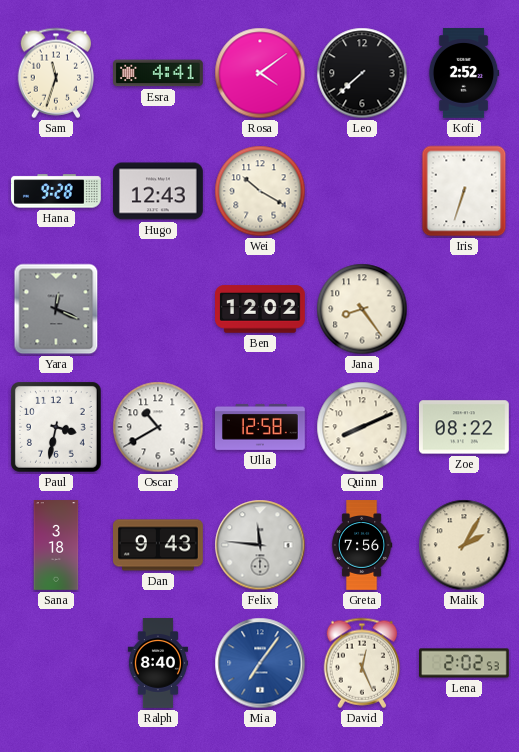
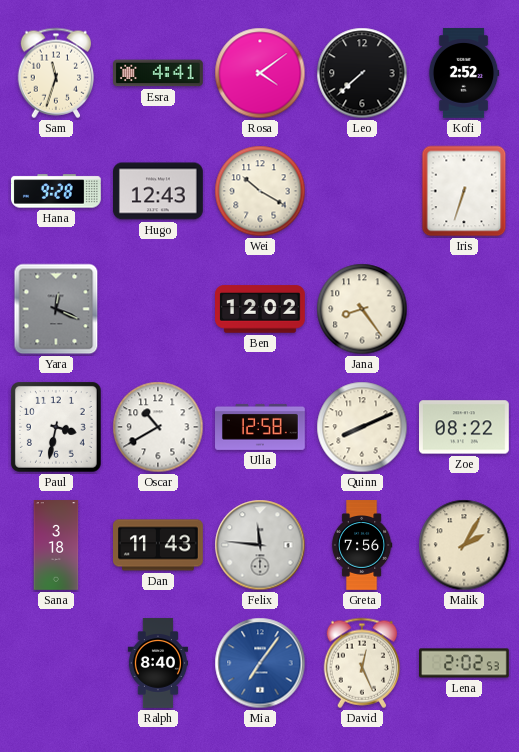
Dan: 9:43 -> 11:43 (159, 545)
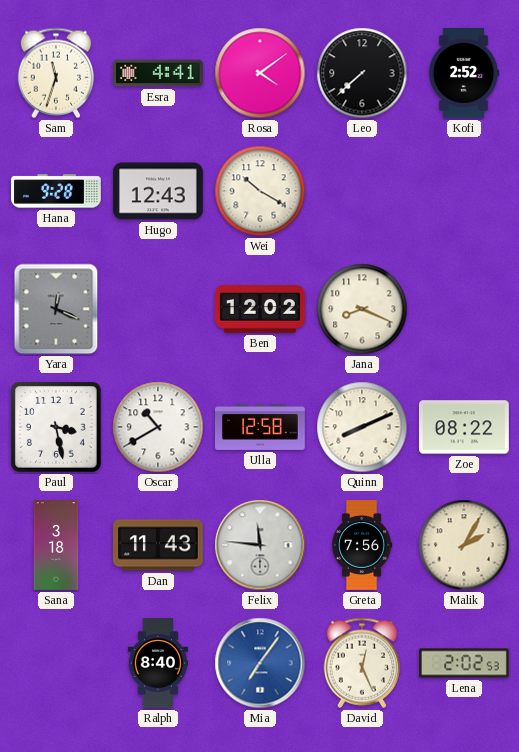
Iris: 6:33 -> none (464, 191)
Jana: 8:24 -> 8:19 (362, 309)
Paul: 3:32 -> 3:28 (56, 427)
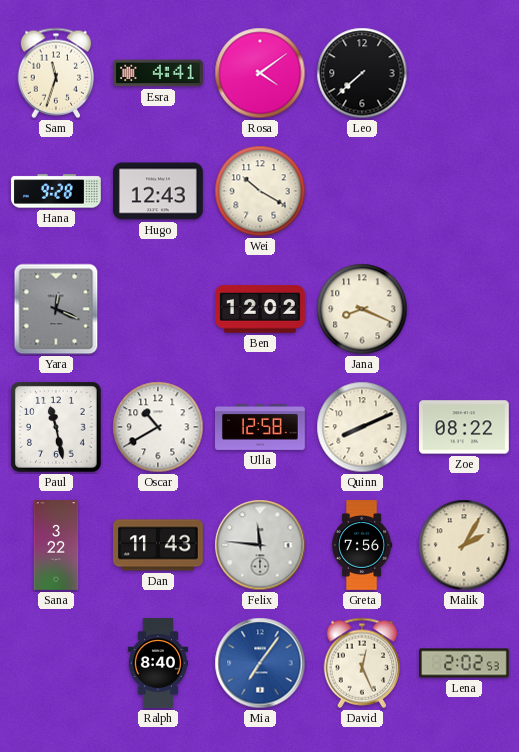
Kofi: 2:52 -> none (464, 74)
Paul: 3:28 -> 11:28 (56, 427)
Sana: 3:18 -> 3:22 (56, 545)
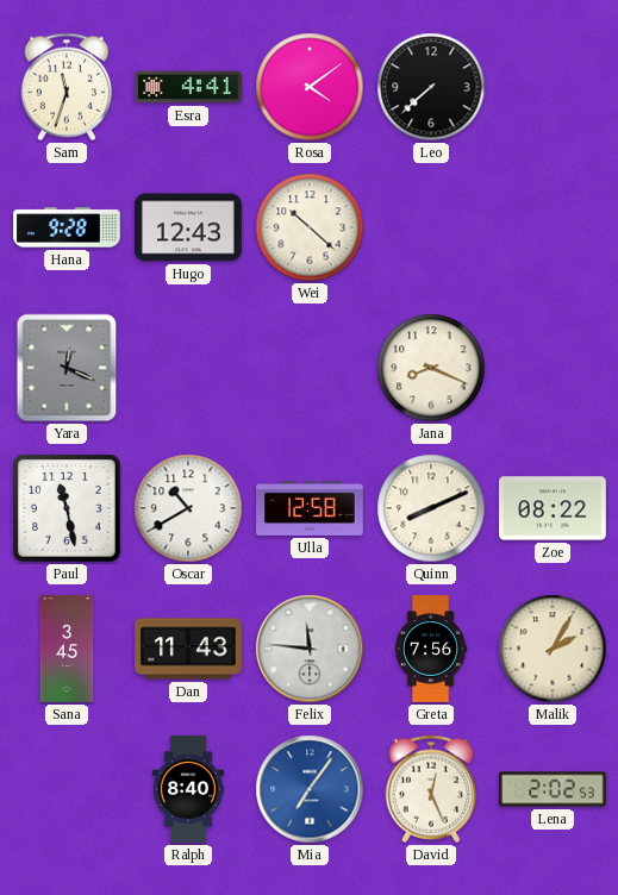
Wei: 10:20 -> 10:22 (310, 227)
Ben: 12:02 -> none (261, 309)
Sana: 3:22 -> 3:45 (67, 649)
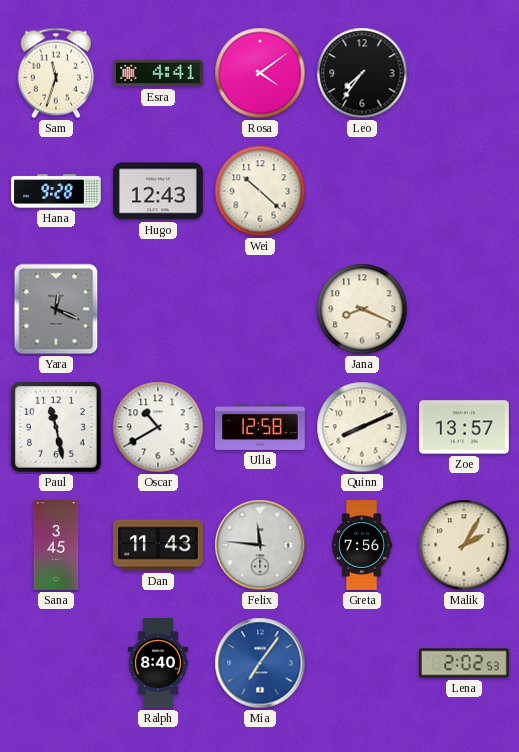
Leo: 7:38 -> 7:36 (362, 73)
Zoe: 08:22 -> 13:57 (465, 427)
David: 12:26 -> none (431, 789)
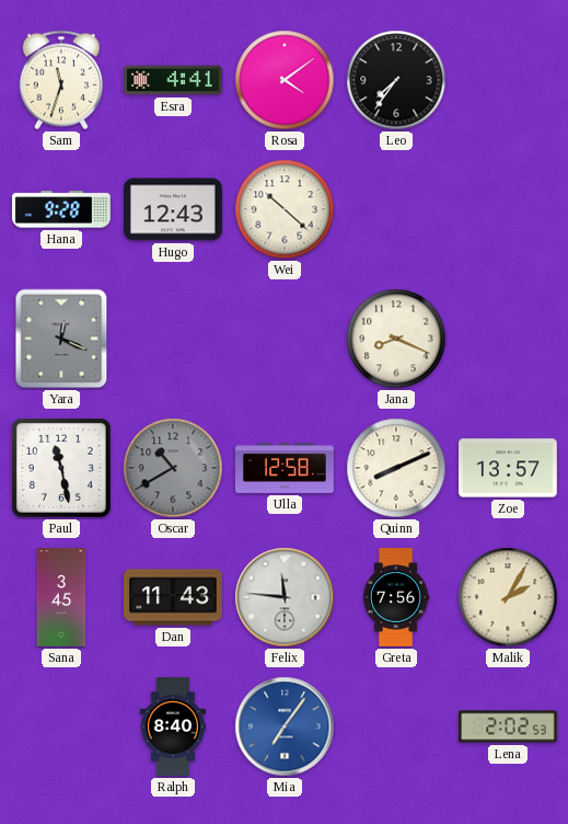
Oscar dial: white -> grey (173, 468)
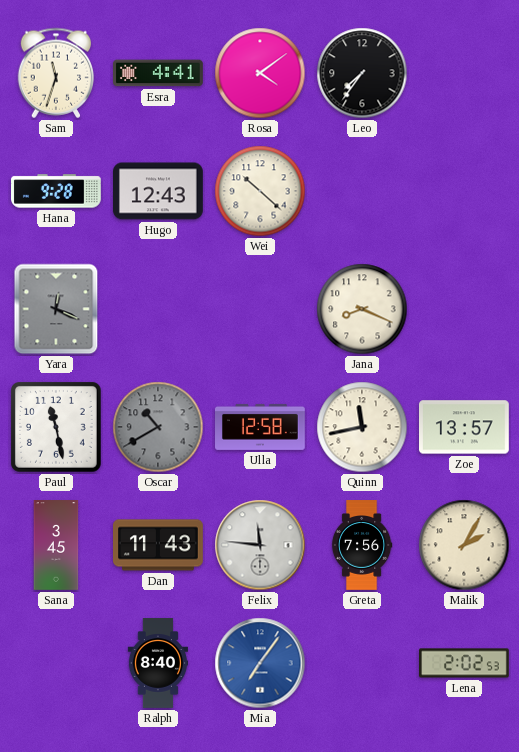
Quinn: 8:11 -> 11:43 (362, 427)
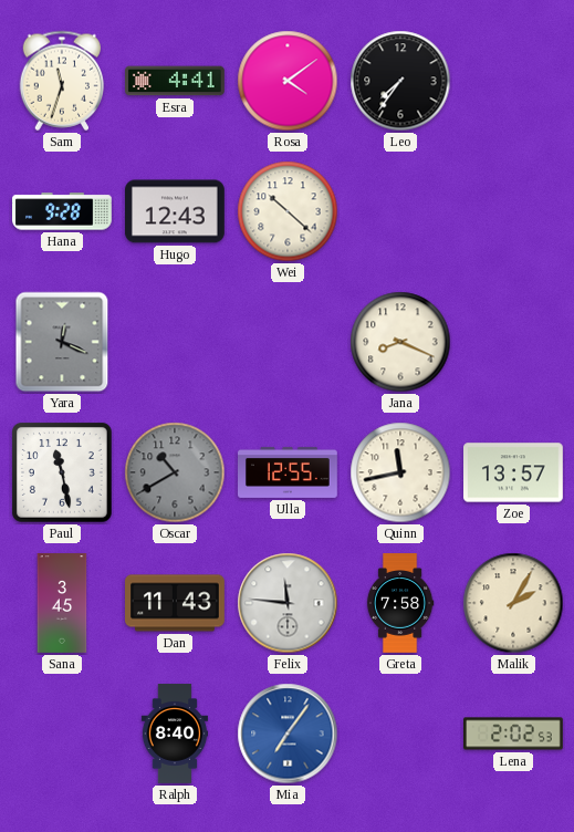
Ulla: 12:58 -> 12:55 (289, 472)
Greta: 7:56 -> 7:58 (400, 603)
